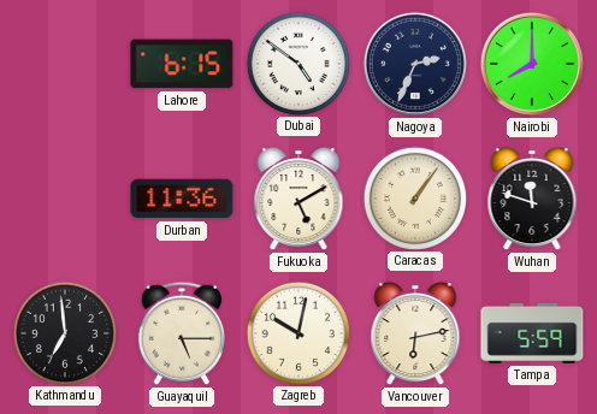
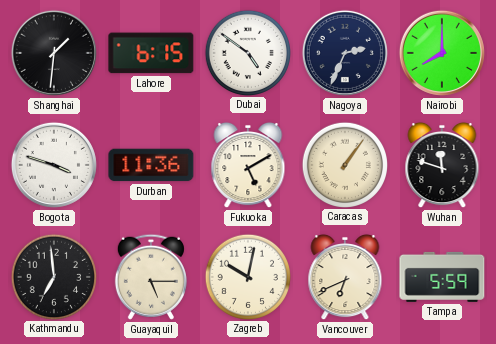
Shanghai: none -> 1:31 (54, 53)
Bogota: none -> 3:48 (54, 165)
Vancouver: 6:13 -> 6:41 (345, 277)
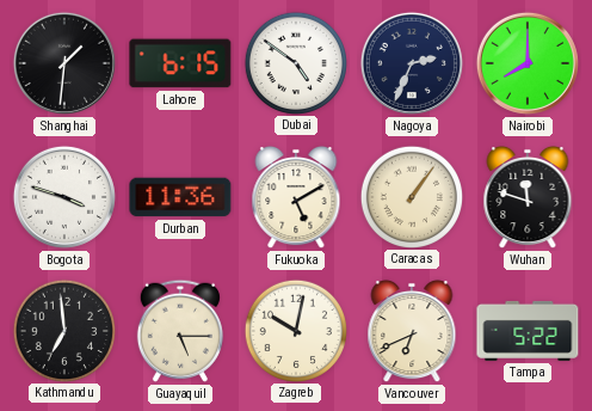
Tampa: 5:59 -> 5:22 (528, 331)
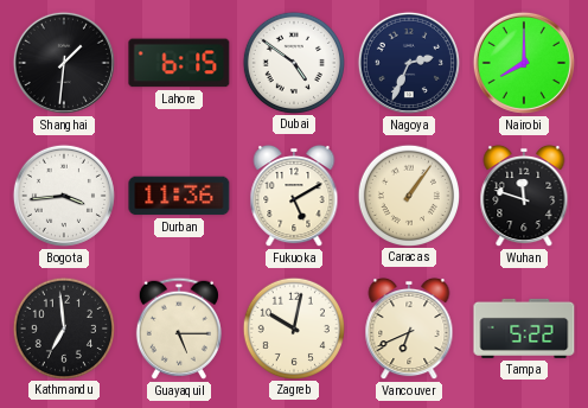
Bogota: 3:48 -> 3:44 (64, 196)
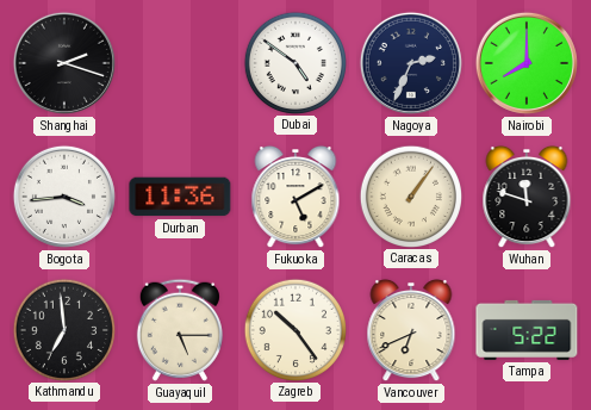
Shanghai: 1:31 -> 2:18 (64, 63)
Lahore: 6:15 -> none (179, 63)
Zagreb: 10:02 -> 10:24 (294, 329)
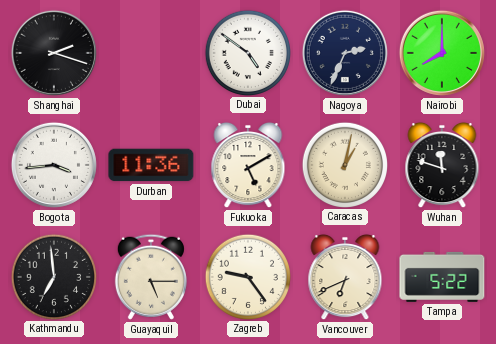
Caracas: 1:06 -> 1:02 (344, 164)
Zagreb: 10:24 -> 9:24 (247, 276)
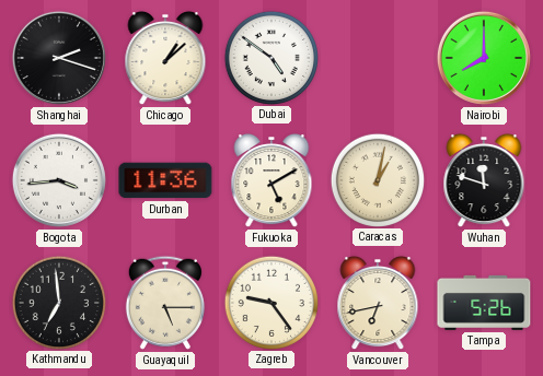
Chicago: none -> 1:08 (165, 58)
Nagoya: 2:34 -> none (345, 53)
Vancouver: 6:41 -> 6:43 (378, 303)
Tampa: 5:22 -> 5:26 (484, 303)
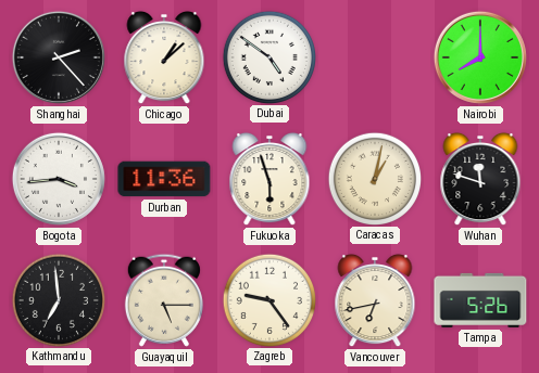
Shanghai: 2:18 -> 2:23 (59, 57)
Fukuoka: 5:10 -> 5:57 (269, 179)
